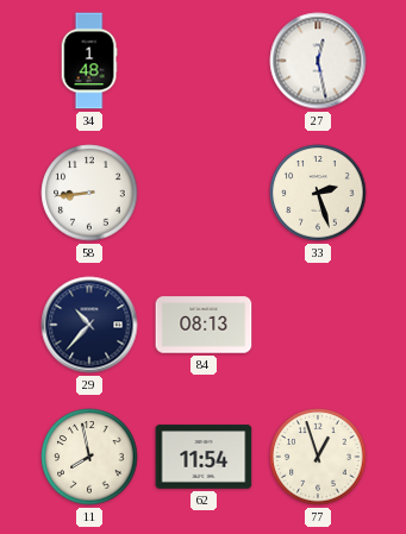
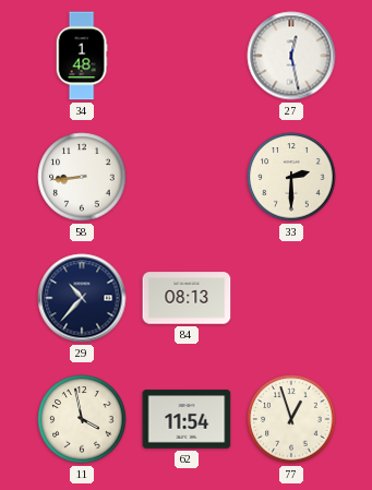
33: 2:27 -> 2:30 (291, 177)
11: 7:58 -> 3:58 (82, 419)
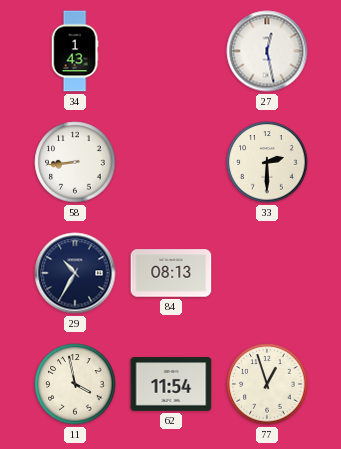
34: 1:48 -> 1:43 (75, 51)
29: 10:37 -> 10:35 (75, 273)
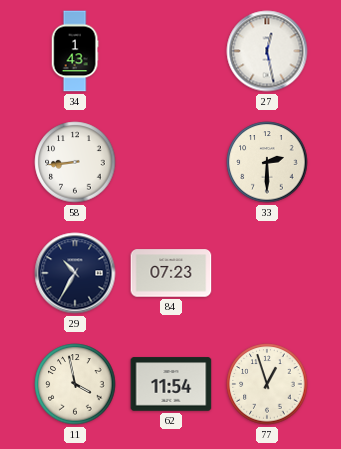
84: 08:13 -> 07:23 (171, 273)
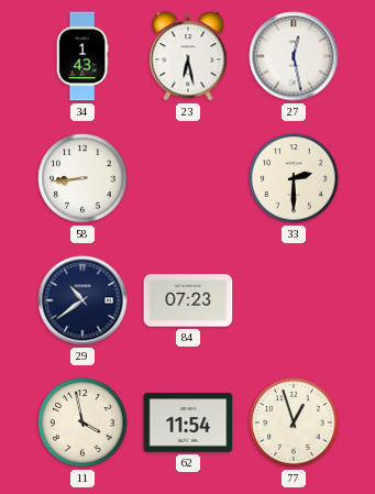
23: none -> 6:28 (188, 56)
29: 10:35 -> 10:39 (82, 300)
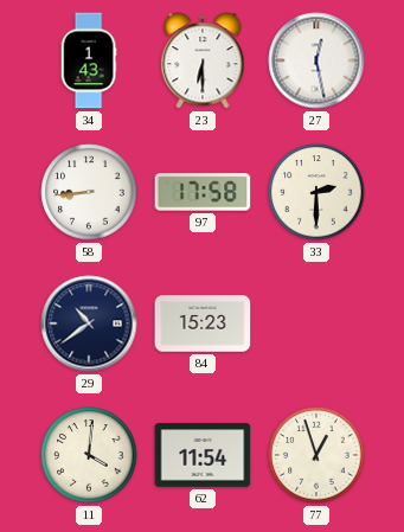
23: 6:28 -> 6:30 (203, 60)
97: none -> 17:58 (203, 192)
84: 07:23 -> 15:23 (203, 323)
11: 3:58 -> 4:01 (89, 455)
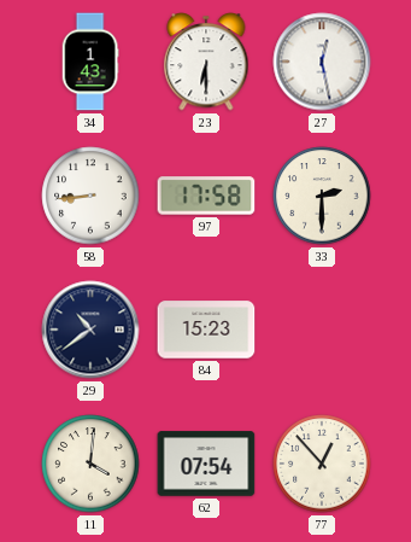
62: 11:54 -> 07:54 (206, 464)
77: 12:57 -> 12:53 (322, 464)
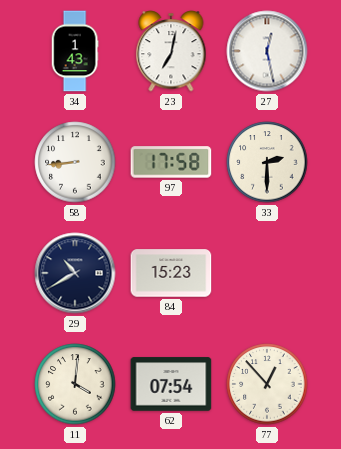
23: 6:30 -> 7:02 (171, 51)
29: 10:39 -> 10:40 (75, 273)
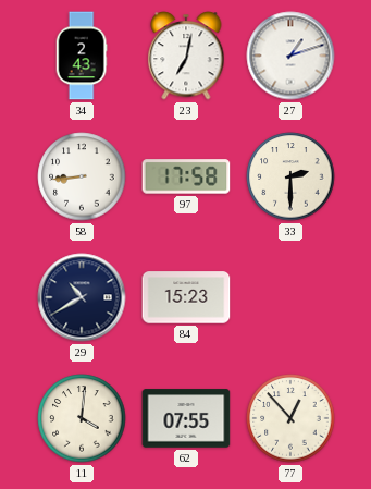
34: 1:43 -> 2:43 (82, 56)
27: 12:28 -> 1:12 (290, 56)
62: 07:54 -> 07:55 (186, 418)
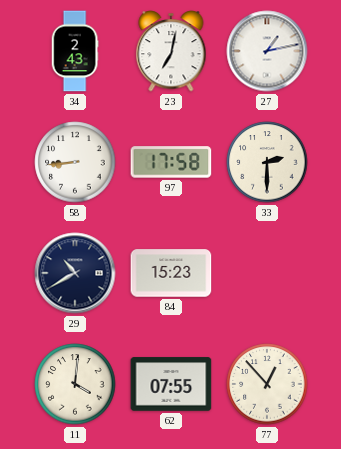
27: 1:12 -> 1:13 (267, 51)
